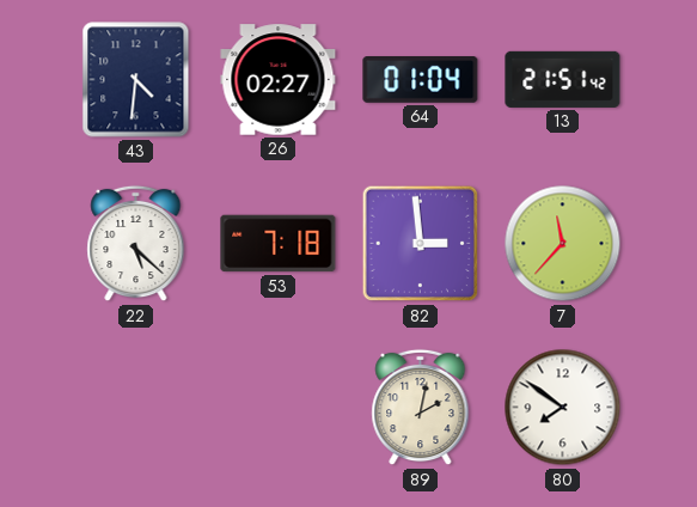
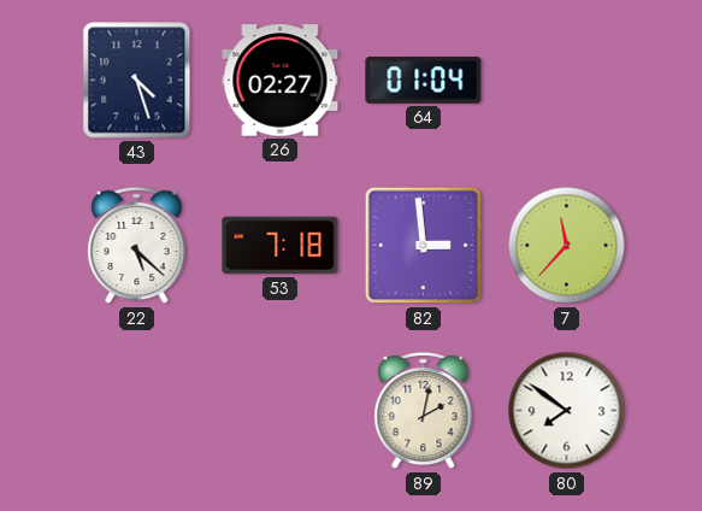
43: 4:31 -> 4:27 (137, 81)
13: 21:51 -> none (563, 79)
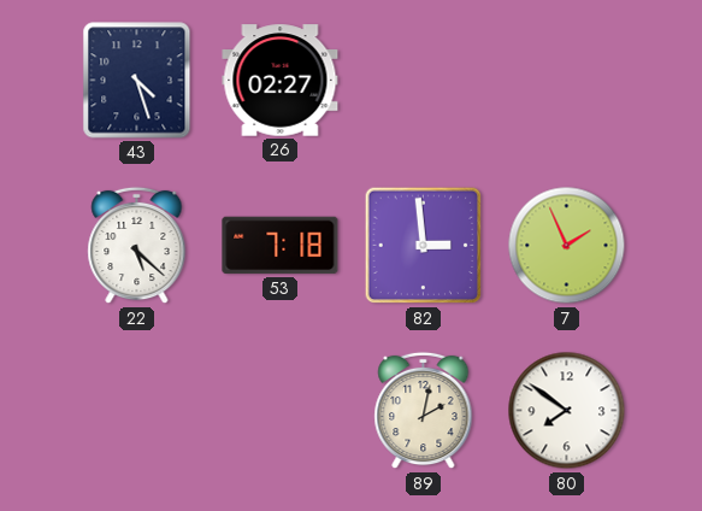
64: 01:04 -> none (424, 81)
7: 11:37 -> 1:56 (567, 246)
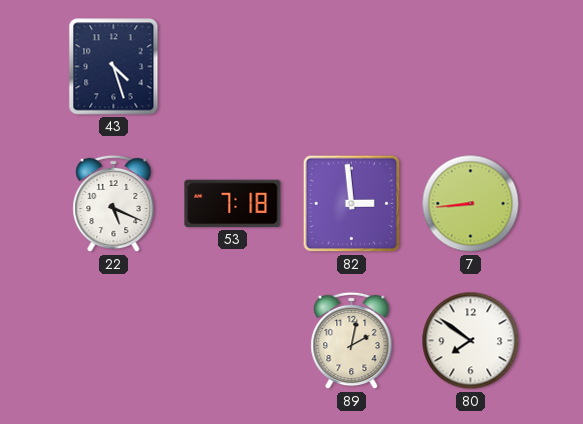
26: 02:27 -> none (281, 81)
22: 5:22 -> 5:19 (114, 204)
7: 1:56 -> 8:44 (471, 204)
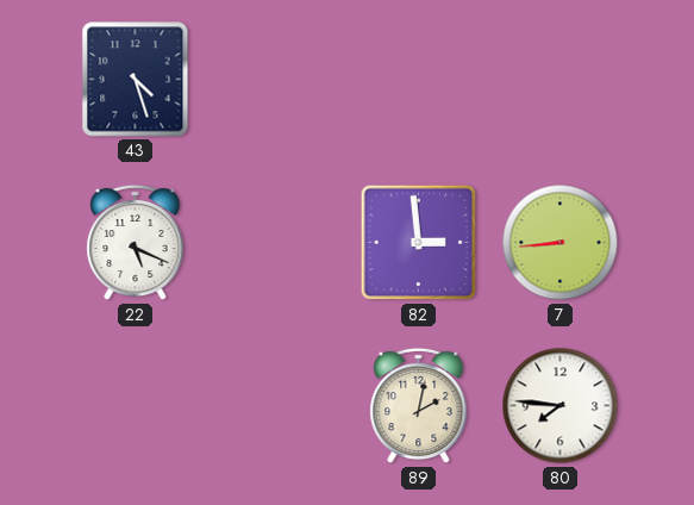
53: 7:18 -> none (233, 204)
80: 7:51 -> 7:46 (561, 406)
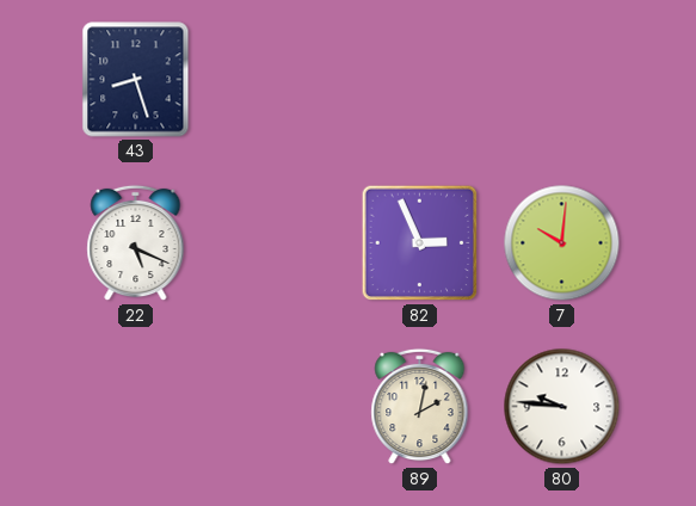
43: 4:27 -> 8:27 (136, 80)
82: 2:59 -> 2:56 (420, 243)
7: 8:44 -> 10:01 (562, 243)
80: 7:46 -> 9:46 (562, 407)
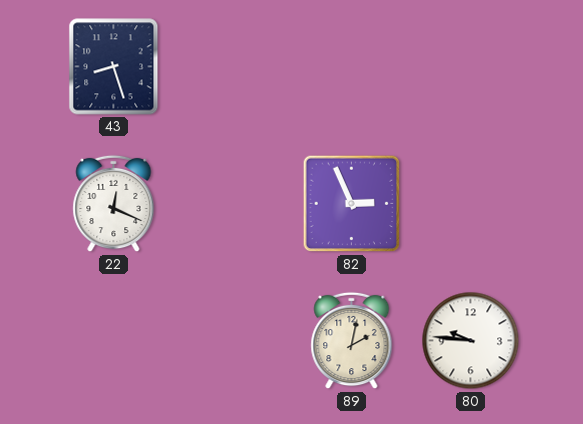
22: 5:19 -> 12:19 (114, 204)
7: 10:01 -> none (562, 243)
